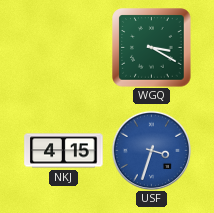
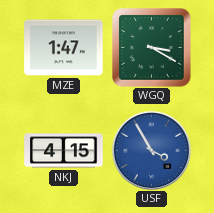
MZE: none -> 1:47 (64, 48)
USF: 3:33 -> 3:55 (151, 150)
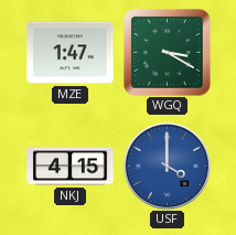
USF: 3:55 -> 4:00 (167, 165)
